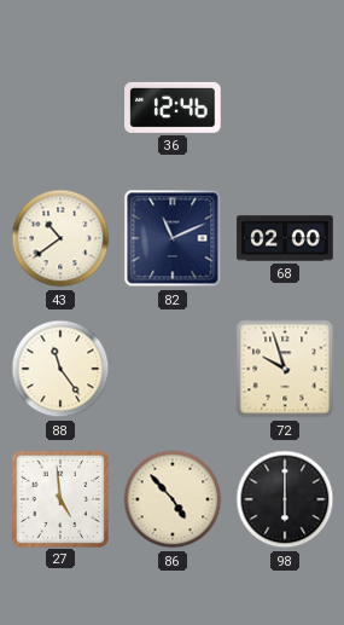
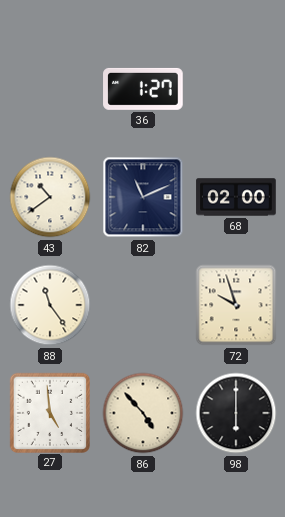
36: 12:46 -> 1:27 (143, 89)
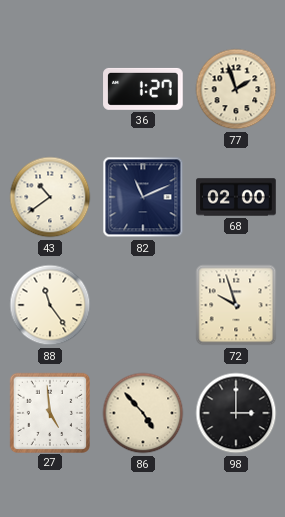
77: none -> 1:57 (236, 89)
98: 6:00 -> 3:00 (236, 413)
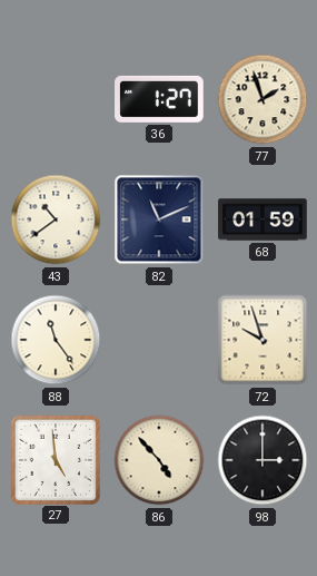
68: 02:00 -> 01:59 (262, 219)
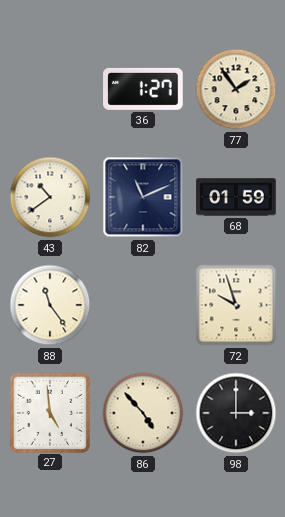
77: 1:57 -> 1:54 (236, 89)
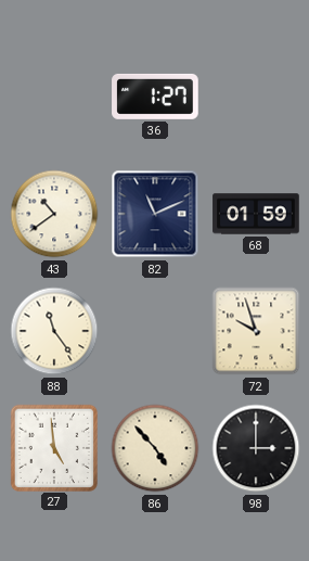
77: 1:54 -> none (236, 89)
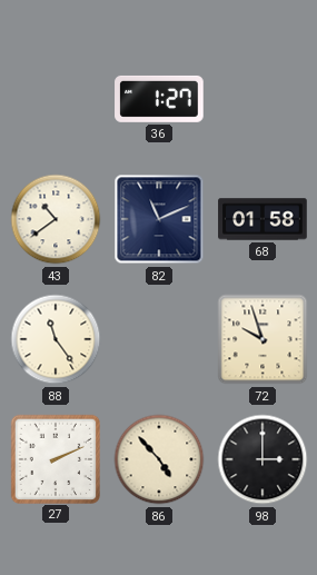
68: 01:59 -> 01:58 (262, 219)
27: 4:59 -> 2:11 (55, 458)
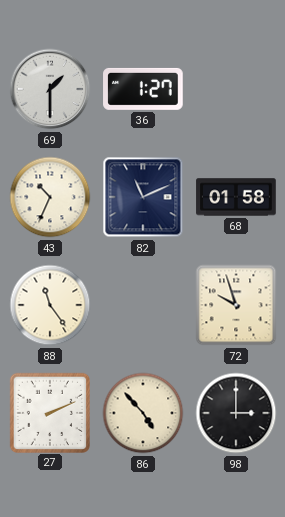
69: none -> 1:30 (50, 89)
43: 10:39 -> 10:34 (50, 197)
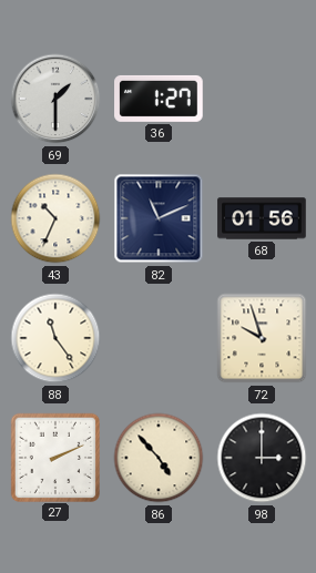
68: 01:58 -> 01:56 (262, 218)
